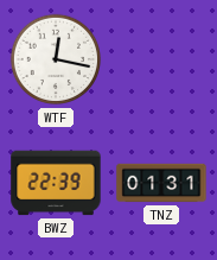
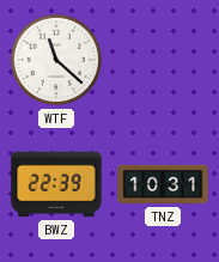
WTF: 12:17 -> 11:22 (56, 60)
TNZ: 01:31 -> 10:31 (163, 184)
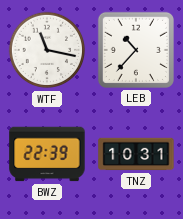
WTF: 11:22 -> 11:17 (47, 50)
LEB: none -> 10:37 (136, 50)
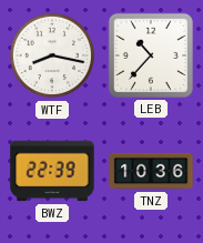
WTF: 11:17 -> 8:17 (52, 55)
TNZ: 10:31 -> 10:36 (151, 171)
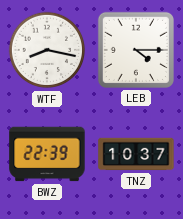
LEB: 10:37 -> 4:15 (136, 50)
TNZ: 10:36 -> 10:37 (136, 154)
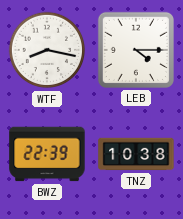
TNZ: 10:37 -> 10:38 (136, 154)
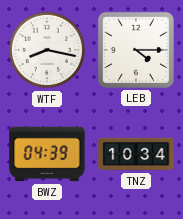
BWZ: 22:39 -> 04:39 (47, 154)
TNZ: 10:38 -> 10:34 (136, 154)
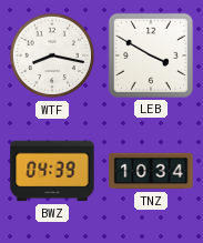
LEB: 4:15 -> 3:50 (151, 55)
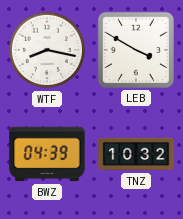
TNZ: 10:34 -> 10:32 (136, 154)
